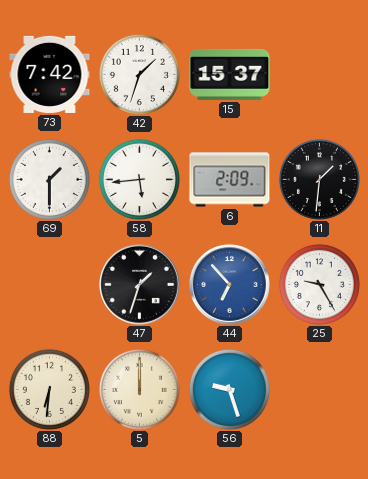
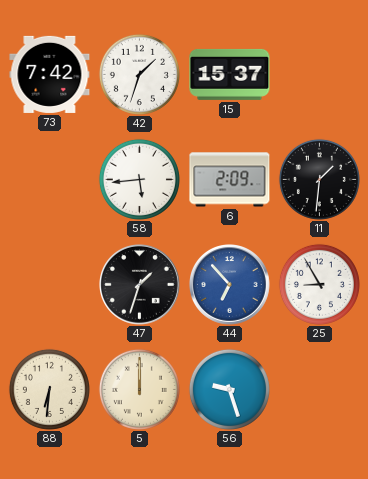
69: 1:30 -> none (49, 179)
25: 9:25 -> 8:55 (319, 284)
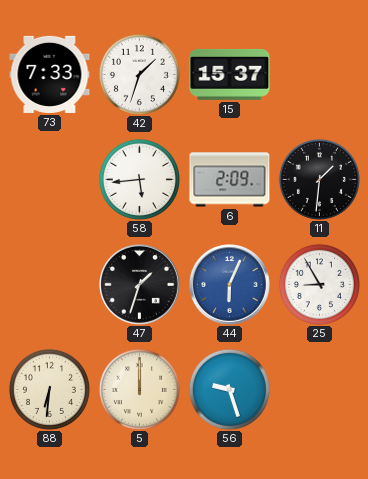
73: 7:42 -> 7:33 (50, 74)
44: 6:53 -> 6:04 (230, 285)
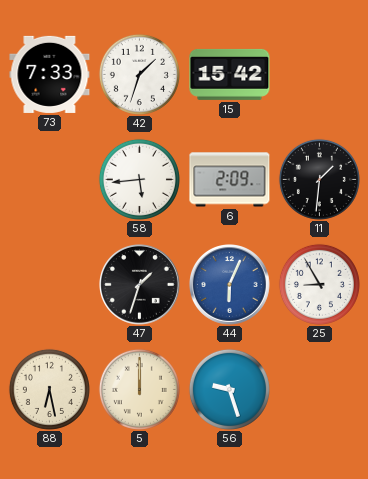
15: 15:37 -> 15:42 (230, 74)
88: 6:31 -> 6:28 (49, 389)
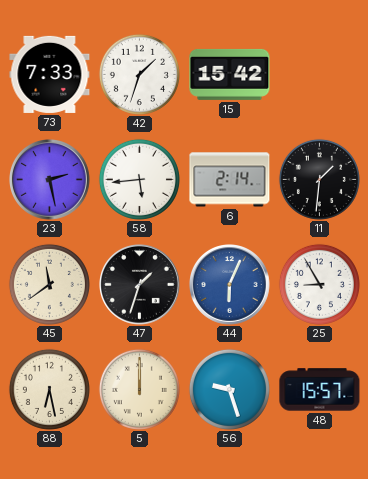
23: none -> 2:28 (50, 180)
6: 2:09 -> 2:14 (230, 180)
45: none -> 11:39 (49, 284)
48: none -> 15:57 (320, 390)
